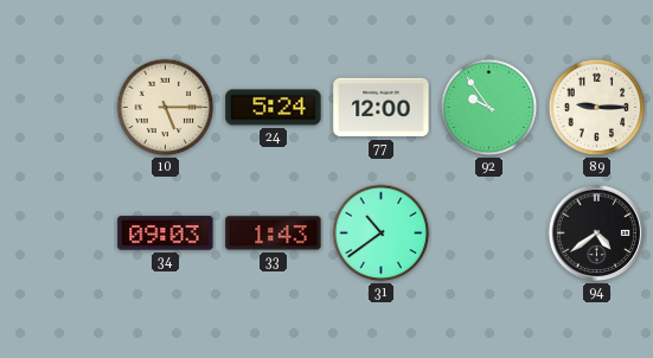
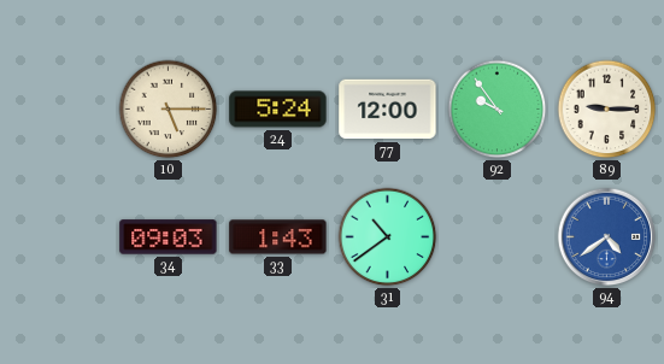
94 dial: black -> blue (607, 237)
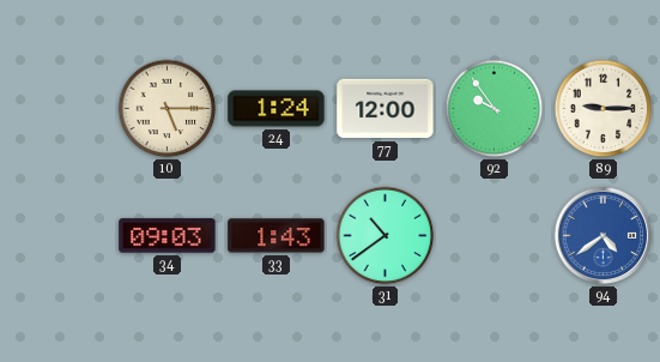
24: 5:24 -> 1:24 (277, 109)
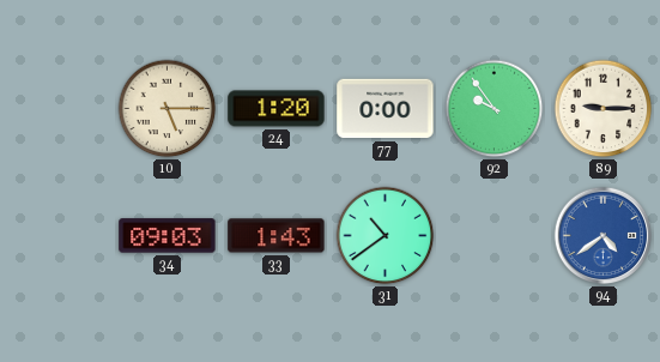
24: 1:24 -> 1:20 (277, 109)
77: 12:00 -> 0:00 (386, 109)
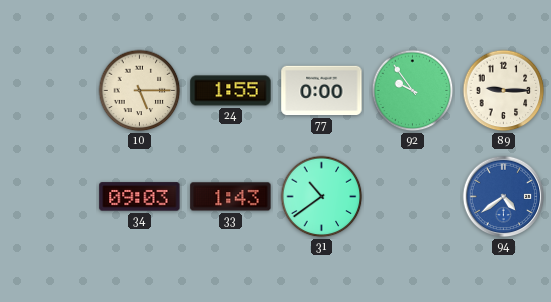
24: 1:20 -> 1:55 (231, 91)
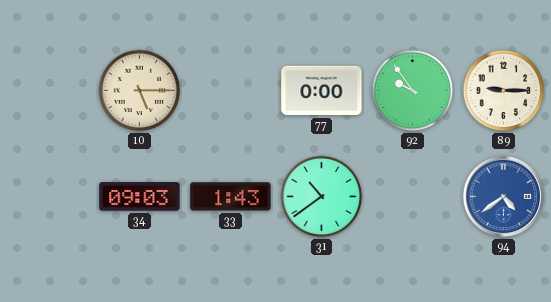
24: 1:55 -> none (231, 91)
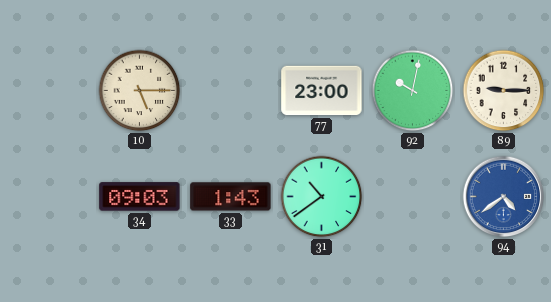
77: 0:00 -> 23:00 (322, 91)
92: 9:54 -> 10:02 (413, 91)
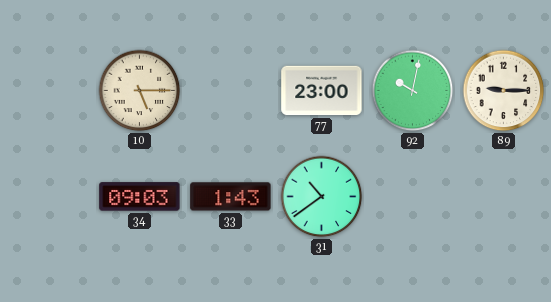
94: 4:39 -> none (504, 197)
